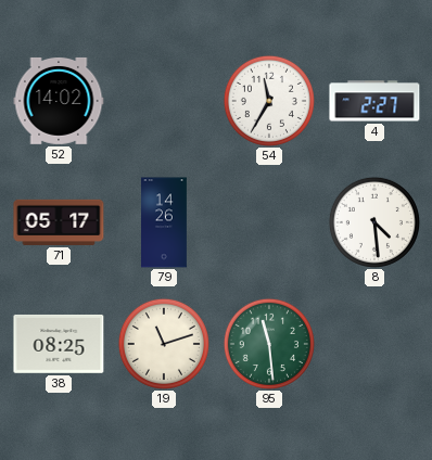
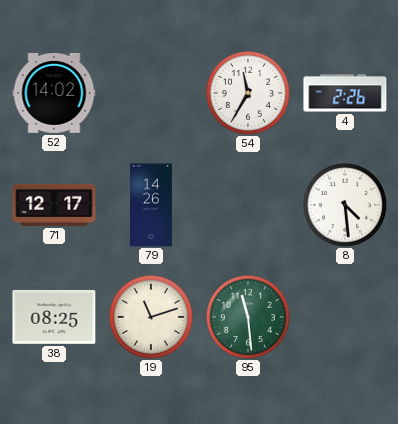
4: 2:27 -> 2:26 (345, 93)
71: 05:17 -> 12:17 (54, 205)
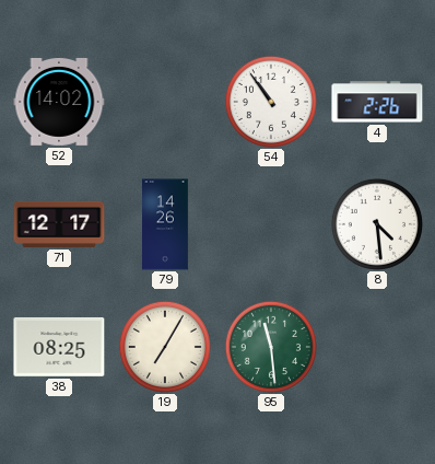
54: 11:35 -> 10:54 (271, 102)
19: 11:12 -> 7:05 (165, 347)
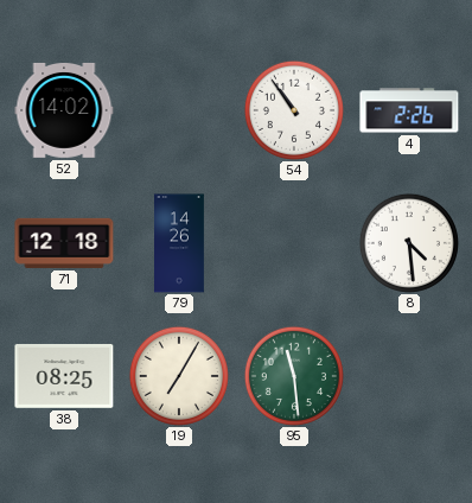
71: 12:17 -> 12:18 (64, 243)
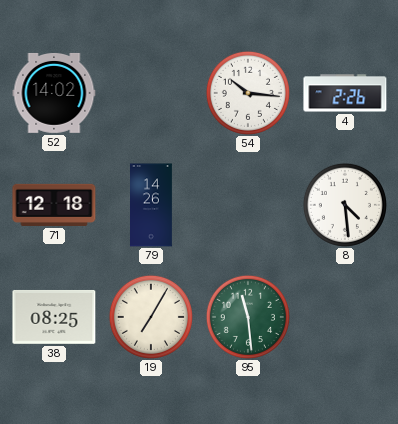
54: 10:54 -> 10:16 (248, 93)
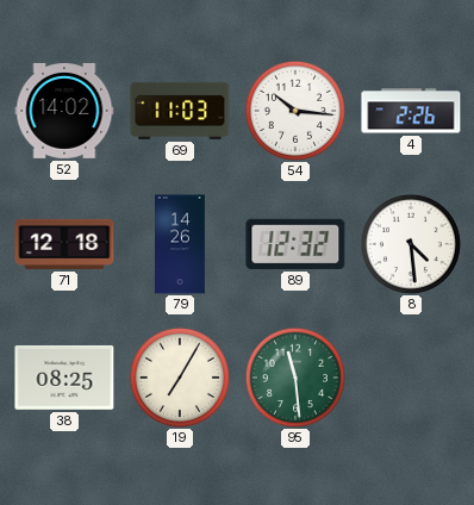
69: none -> 11:03 (180, 111)
89: none -> 12:32 (295, 244)
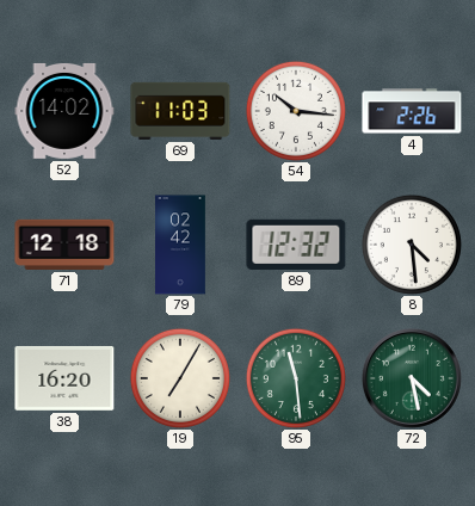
79: 14:26 -> 02:42 (181, 245)
38: 08:25 -> 16:20 (64, 378)
72: none -> 4:28 (412, 378)
